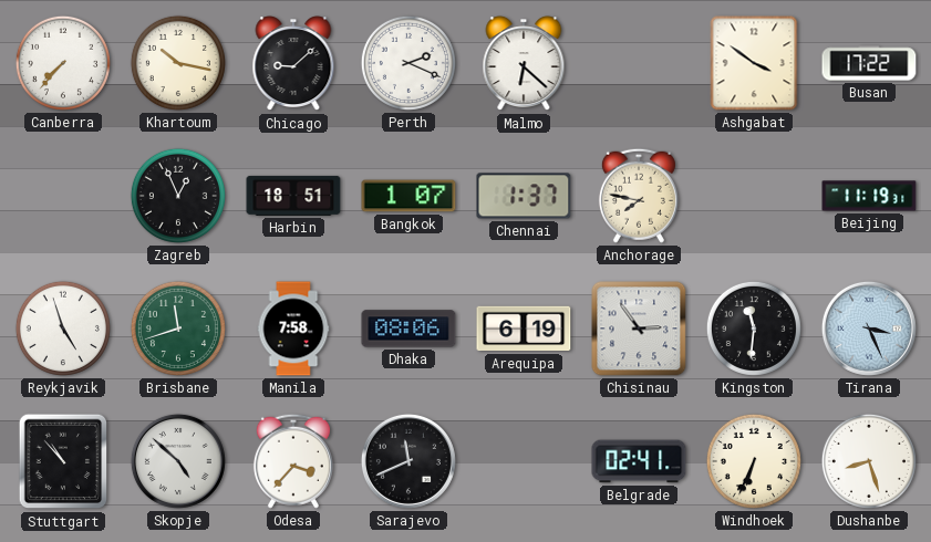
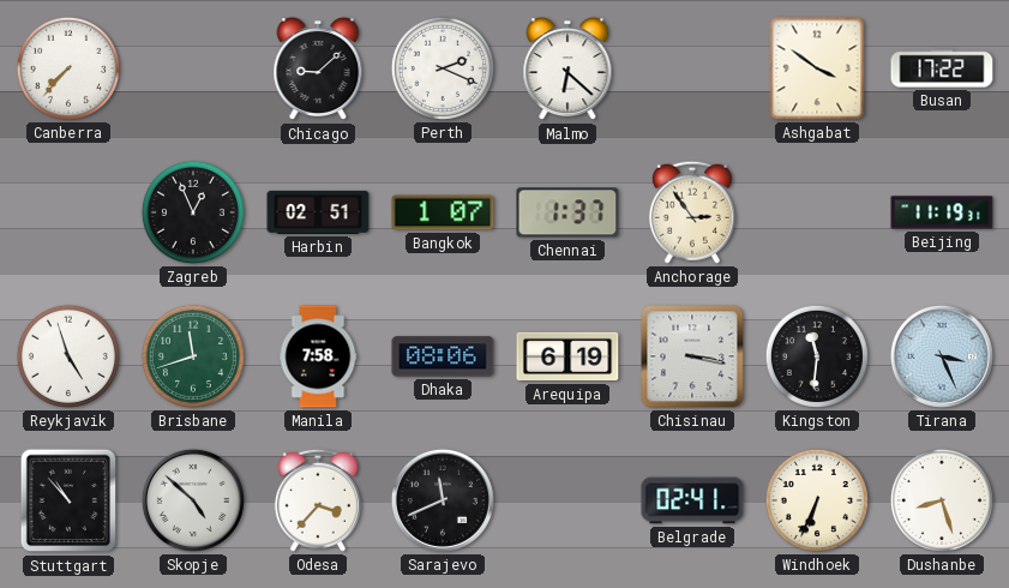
Khartoum: 10:17 -> none (178, 63)
Harbin: 18:51 -> 02:51 (318, 212)
Anchorage: 7:47 -> 2:54 (692, 212)
Chisinau: 2:54 -> 3:17 (692, 356)
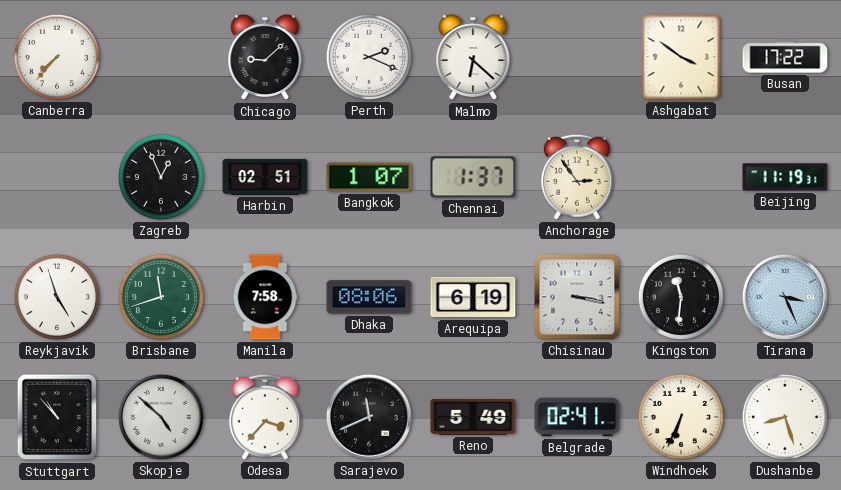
Reno: none -> 5:49 (473, 417)
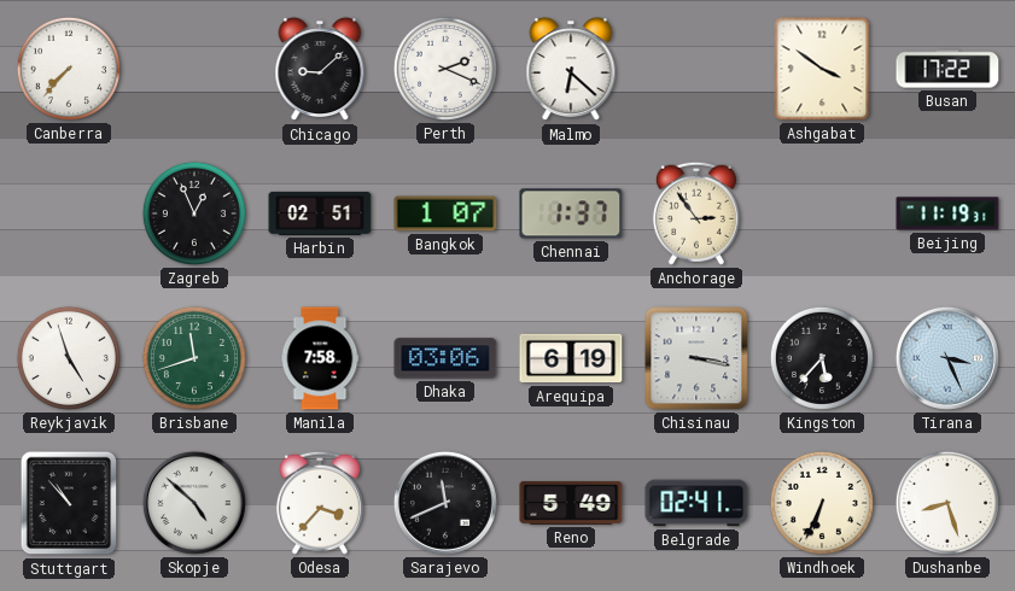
Dhaka: 08:06 -> 03:06 (445, 358)
Kingston: 11:31 -> 5:37 (822, 358)
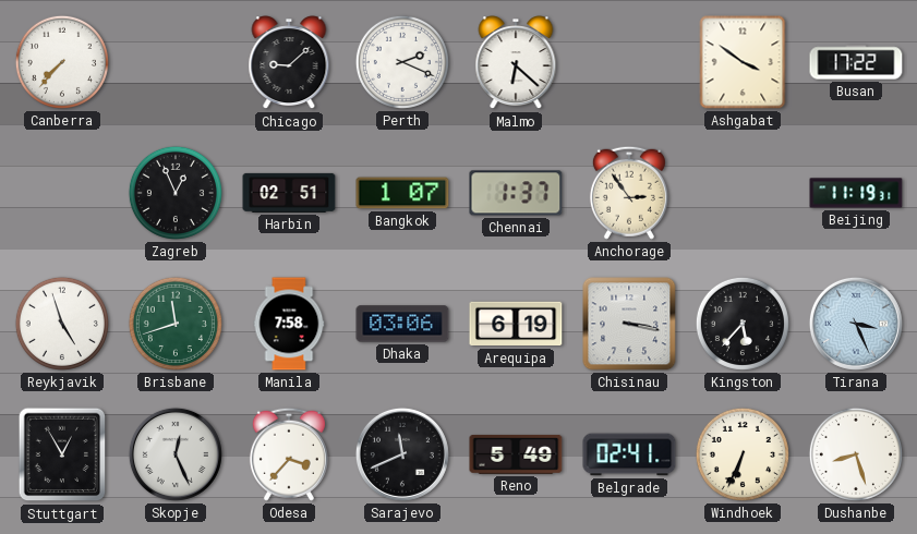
Stuttgart: 10:53 -> 12:55 (62, 454)
Skopje: 4:52 -> 12:26 (176, 454)
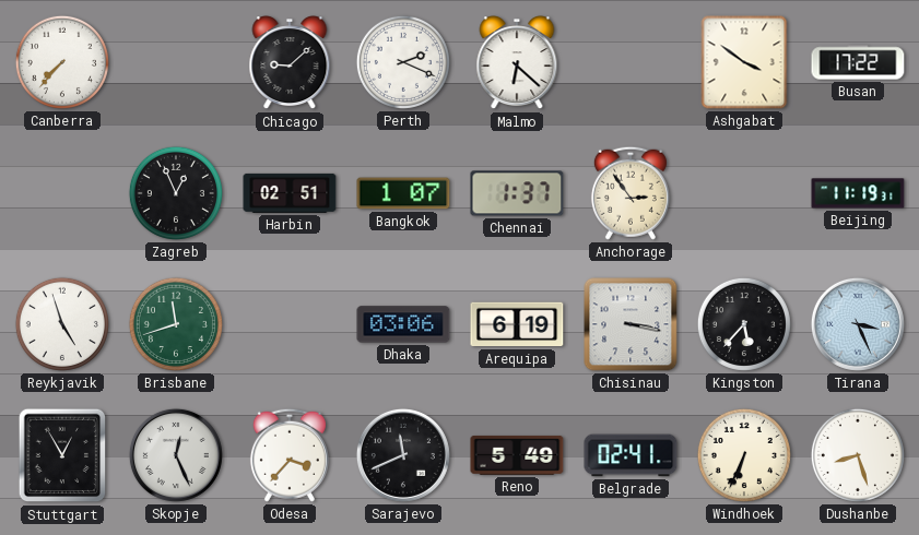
Manila: 7:58 -> none (289, 324)
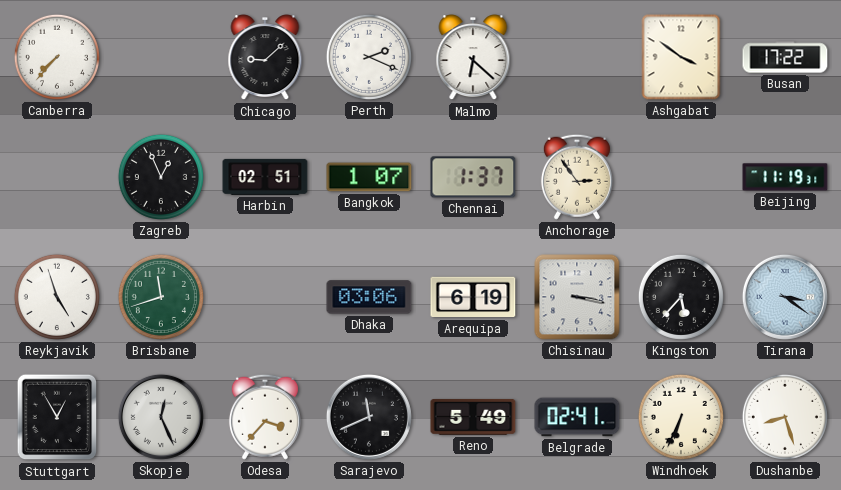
Tirana: 3:26 -> 3:21 (785, 297)
